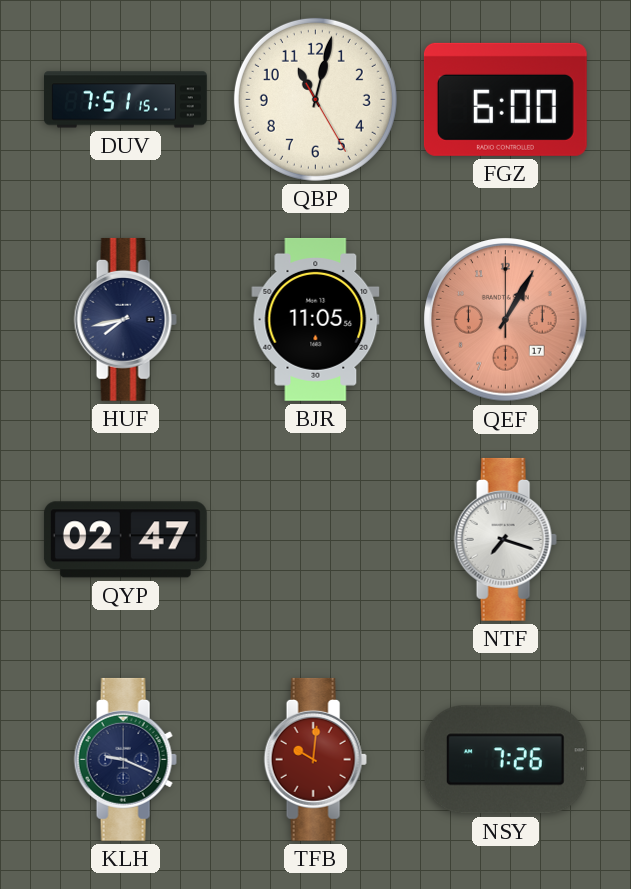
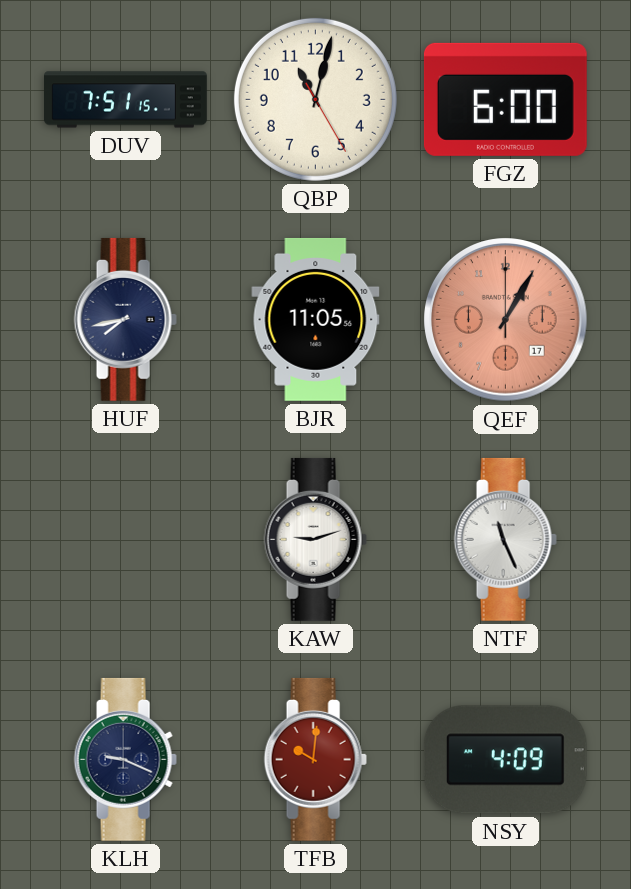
QYP: 02:47 -> none (125, 540)
KAW: none -> 9:12 (315, 539)
NTF: 7:18 -> 11:26 (505, 539)
NSY: 7:26 -> 4:09 (505, 760)
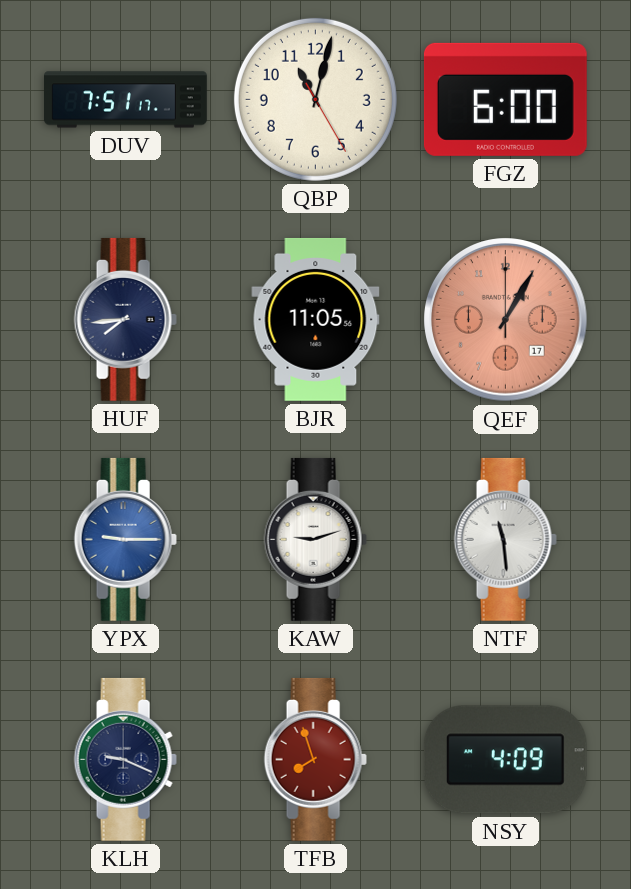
DUV: 7:51:15 -> 7:51:17 (126, 100)
HUF: 7:43 -> 7:44 (125, 319)
YPX: none -> 9:15 (125, 539)
NTF: 11:26 -> 11:29 (505, 539)
TFB: 10:01 -> 7:57 (315, 759)
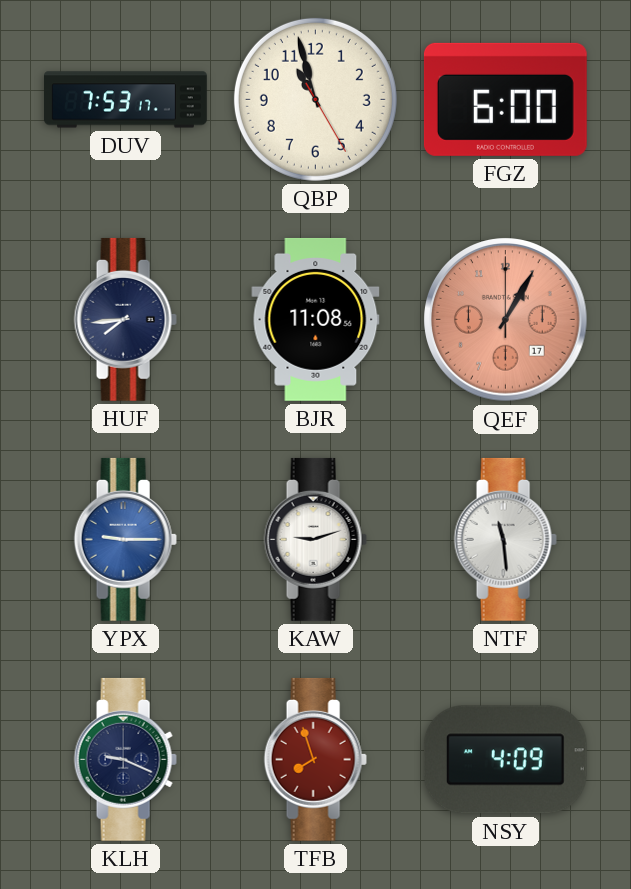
DUV: 7:51 -> 7:53 (126, 100)
QBP: 11:02 -> 10:57 (315, 99)
BJR: 11:05 -> 11:08 (316, 319)
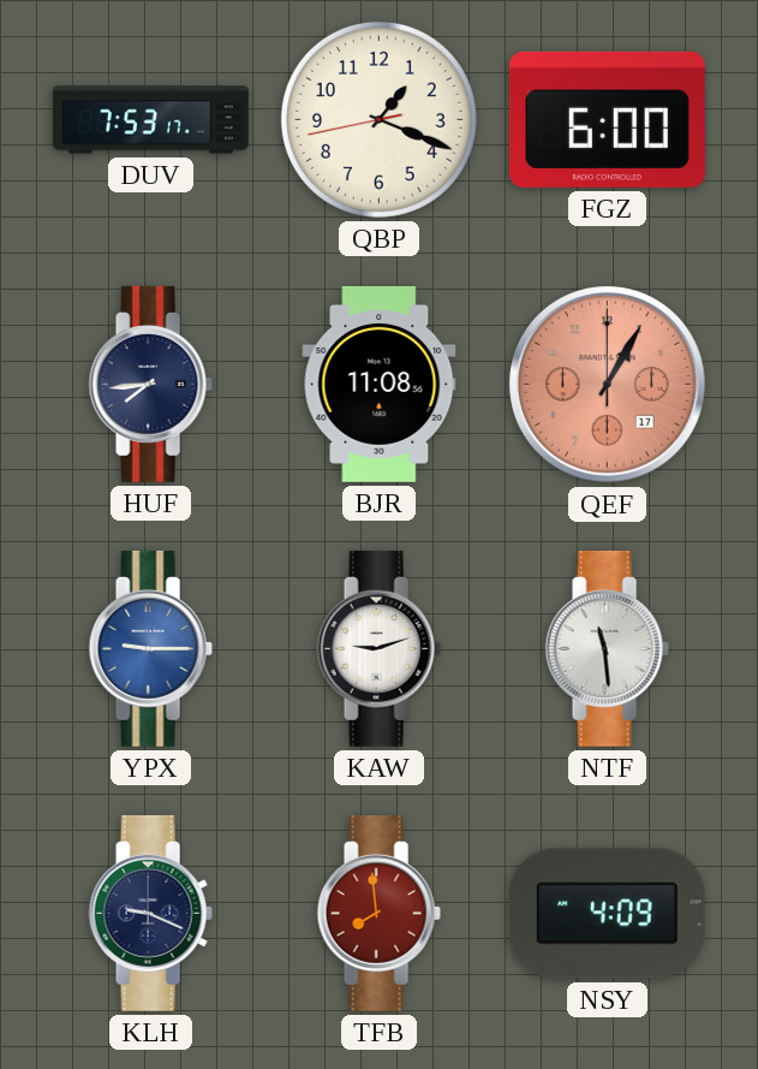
QBP: 10:57 -> 1:18 (378, 119)
TFB: 7:57 -> 7:59 (378, 913)
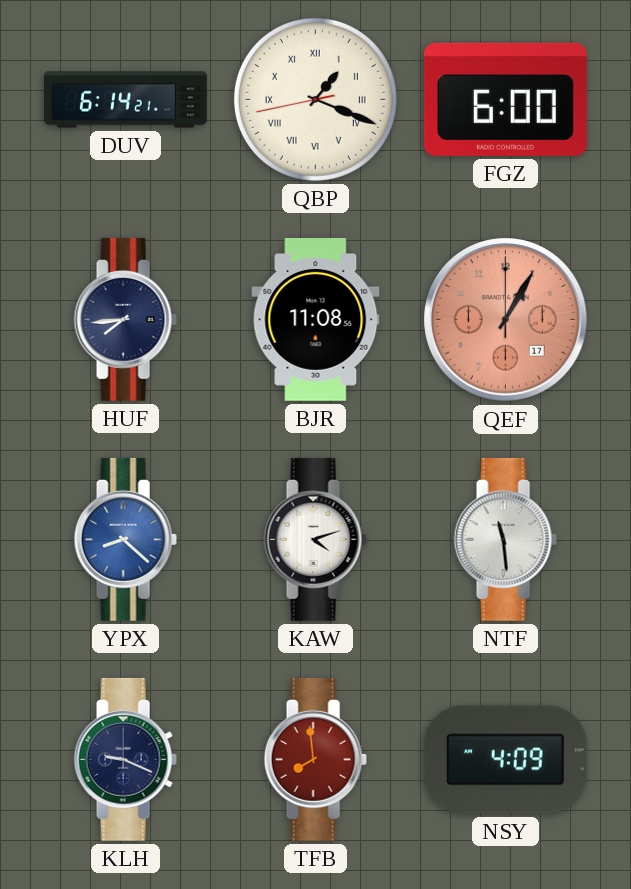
DUV: 7:53 -> 6:14 (126, 100)
QBP numerals: Arabic -> Roman (315, 99)
YPX: 9:15 -> 8:22 (125, 539)
KAW: 9:12 -> 4:12 (315, 539)
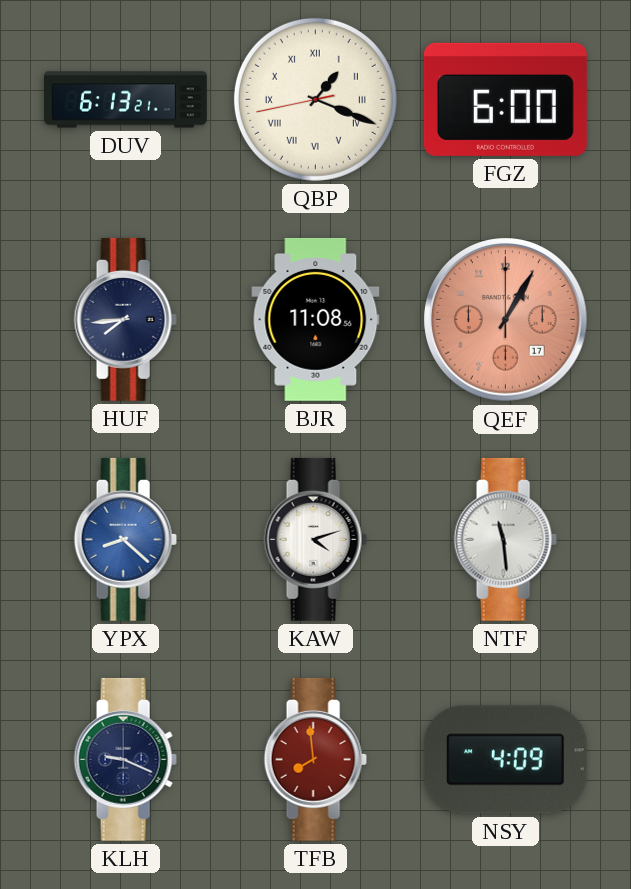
DUV: 6:14 -> 6:13 (126, 100)
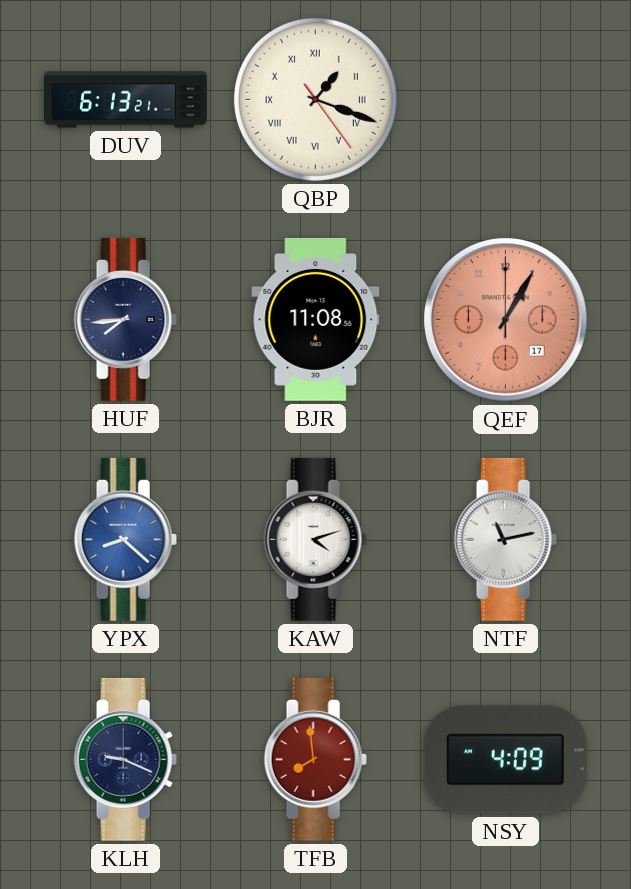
QBP: 1:18:43 -> 1:18:24 (315, 99)
FGZ: 6:00 -> none (505, 99)
NTF: 11:29 -> 11:13 (505, 539)
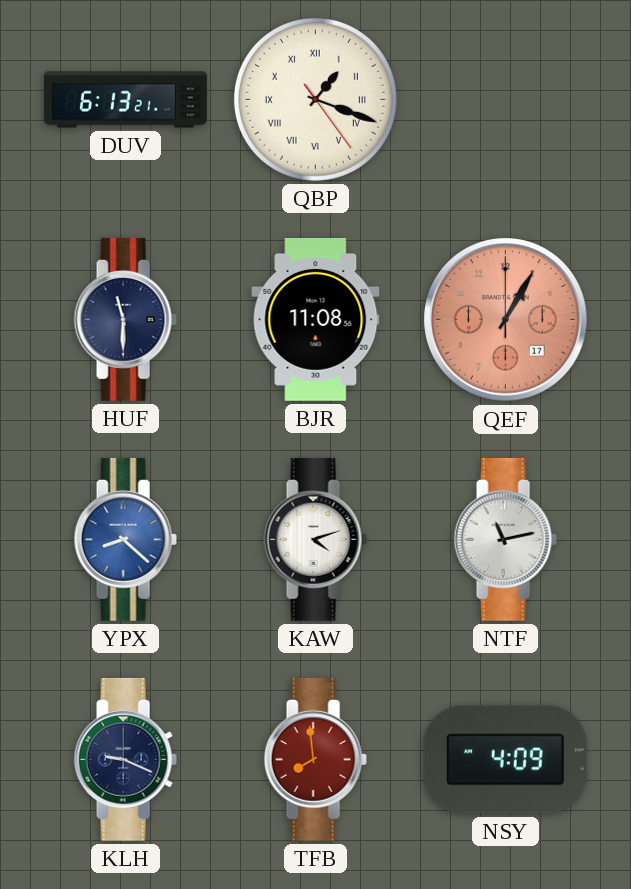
HUF: 7:44 -> 11:30 (125, 319)
